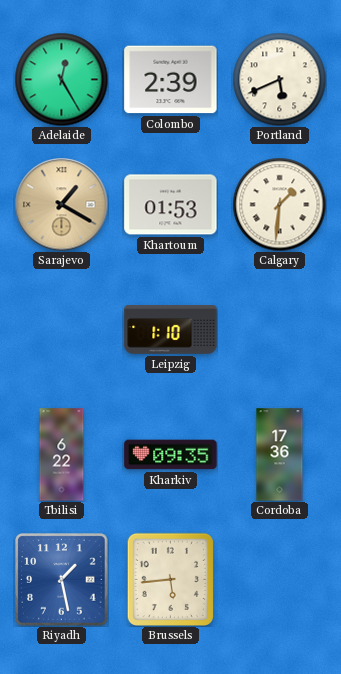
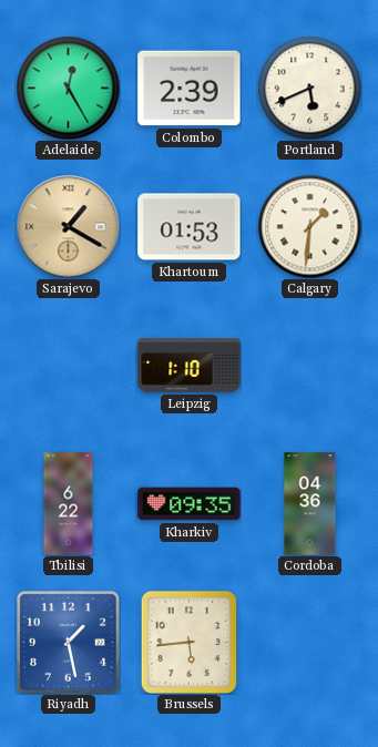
Cordoba: 17:36 -> 04:36 (310, 504)
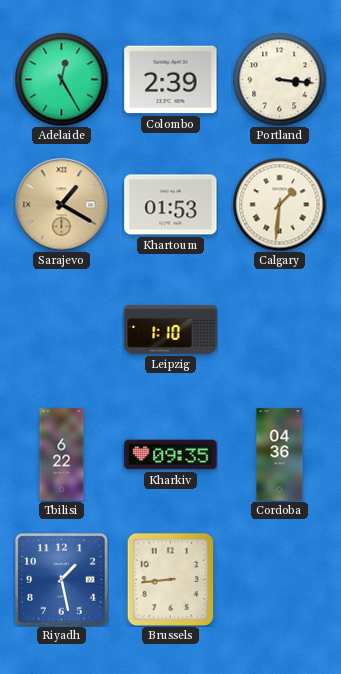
Portland: 5:41 -> 3:16 (279, 79)
Brussels: 5:44 -> 8:44 (170, 579)
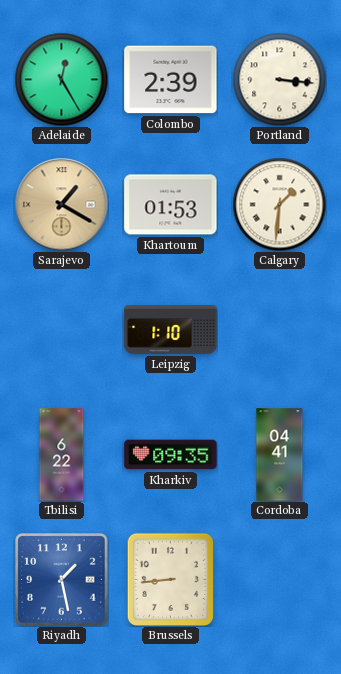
Cordoba: 04:36 -> 04:41 (280, 455)
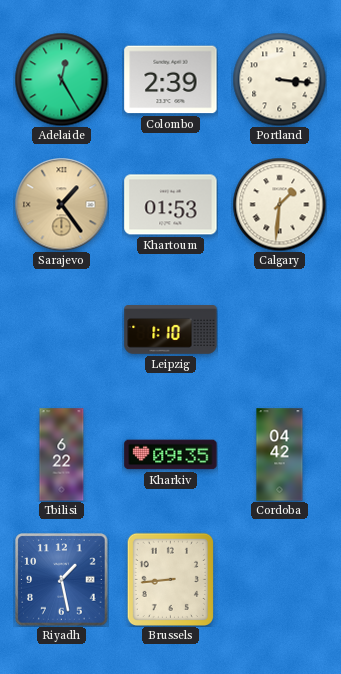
Sarajevo: 1:20 -> 1:24 (61, 204)
Cordoba: 04:41 -> 04:42 (280, 455)
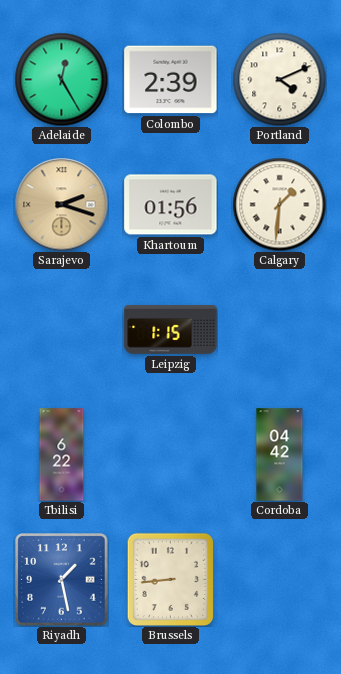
Portland: 3:16 -> 4:11 (279, 79)
Sarajevo: 1:24 -> 2:18 (61, 204)
Khartoum: 01:53 -> 01:56 (171, 205)
Leipzig: 1:10 -> 1:15 (171, 330)
Kharkiv: 09:35 -> none (171, 455)
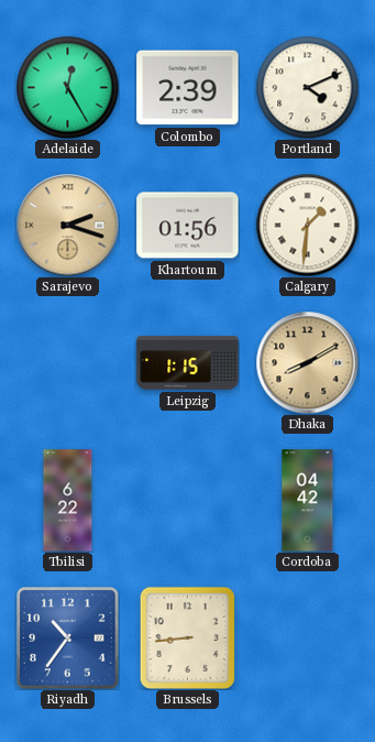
Dhaka: none -> 8:10 (307, 362)
Riyadh: 1:28 -> 10:36 (68, 639)
